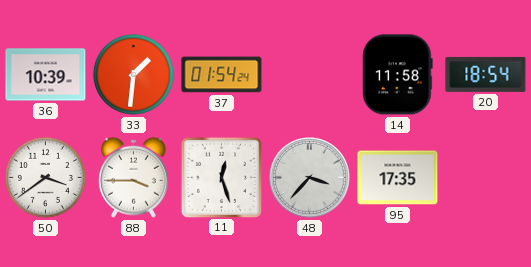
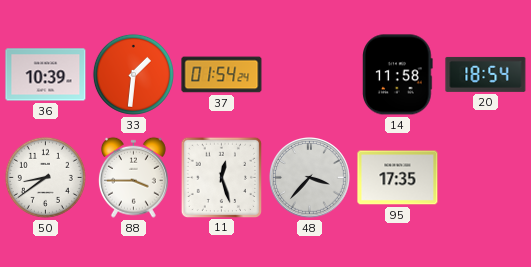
50: 3:39 -> 8:39 (45, 177)
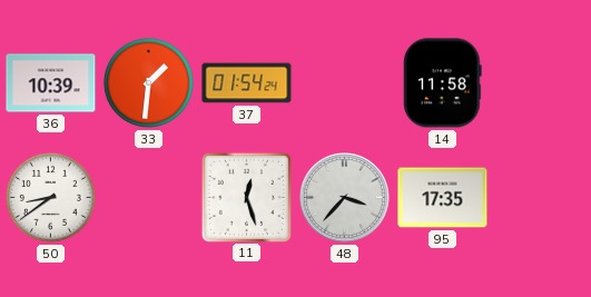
20: 18:54 -> none (486, 74)
88: 3:45 -> none (133, 177)
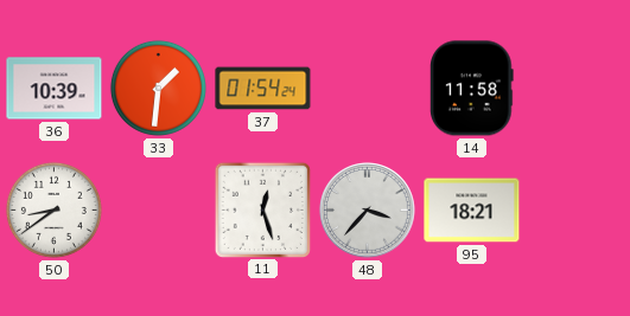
95: 17:35 -> 18:21 (472, 211)
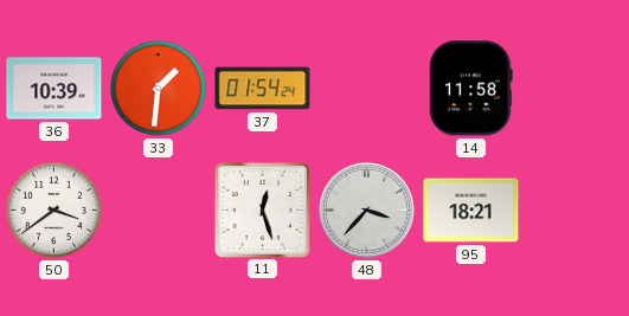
50: 8:39 -> 3:39 (53, 209)
